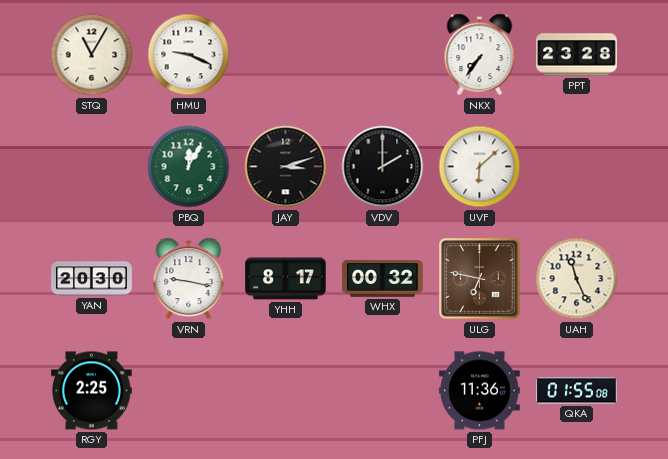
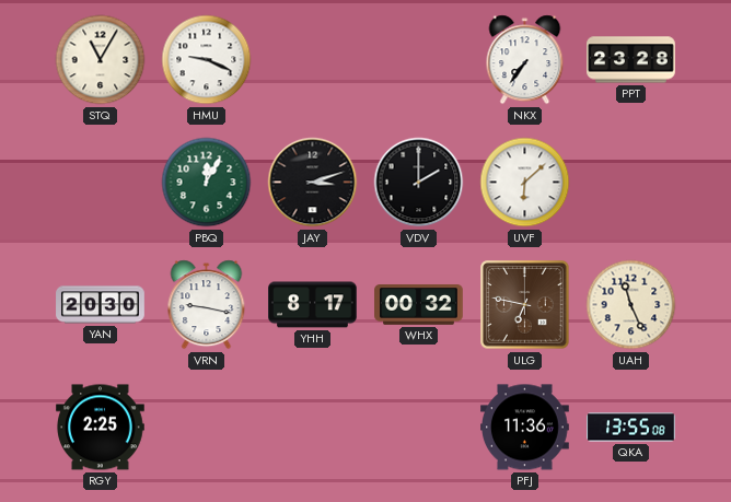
QKA: 01:55 -> 13:55 (631, 428)
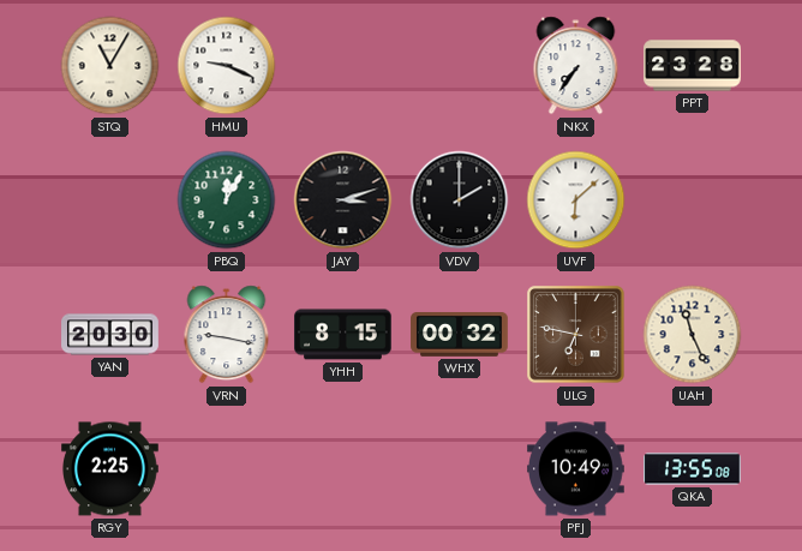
YHH: 8:17 -> 8:15 (343, 335)
PFJ: 11:36 -> 10:49 (576, 469)
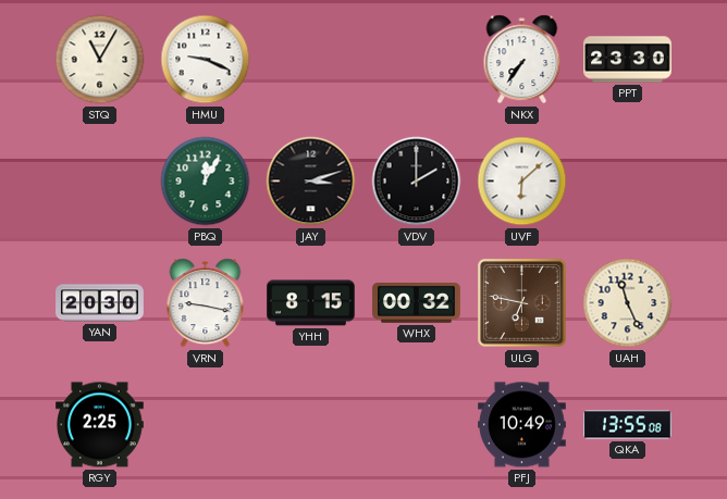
PPT: 23:28 -> 23:30 (628, 60)
